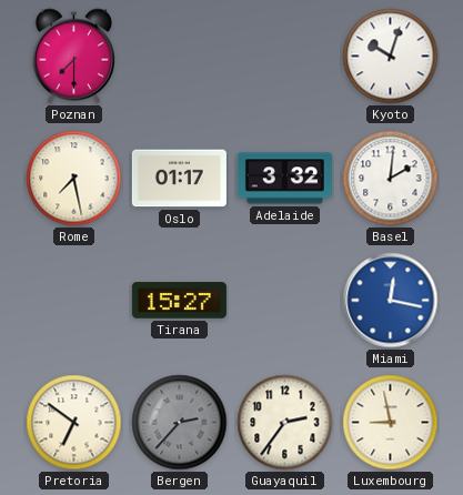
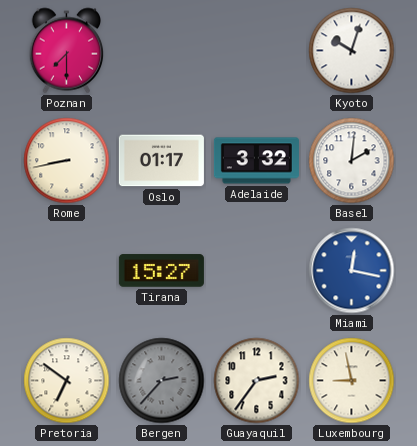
Rome: 7:28 -> 8:43 (67, 161)
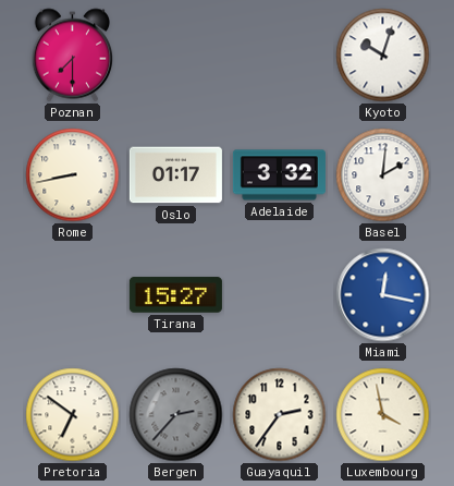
Luxembourg: 8:58 -> 3:58 (383, 415)
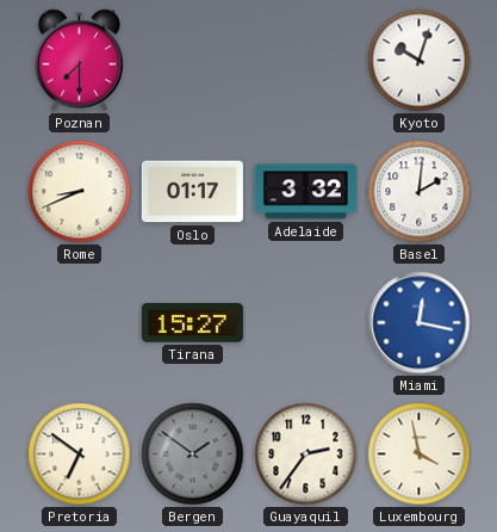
Rome: 8:43 -> 8:41 (80, 192)
Bergen: 2:37 -> 1:51 (193, 454)
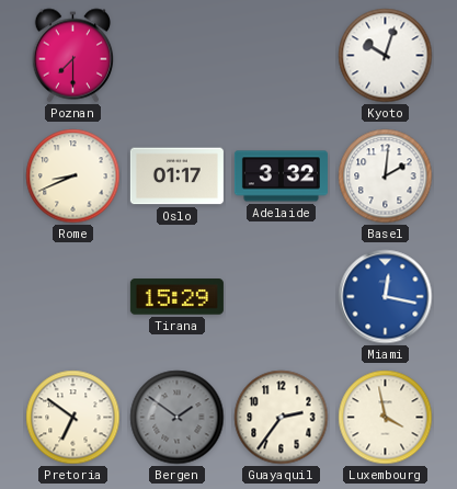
Tirana: 15:27 -> 15:29 (176, 297)
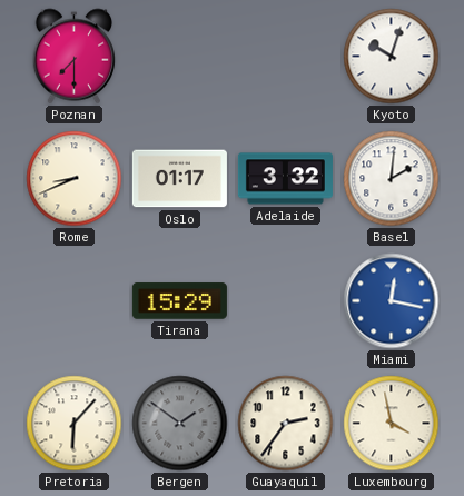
Pretoria: 6:51 -> 6:07 (75, 424)
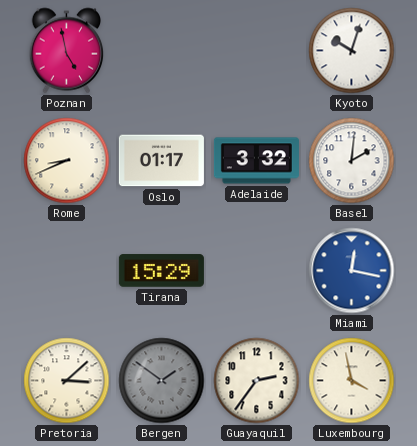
Poznan: 7:30 -> 4:58 (66, 51)
Pretoria: 6:07 -> 3:08 (67, 381)
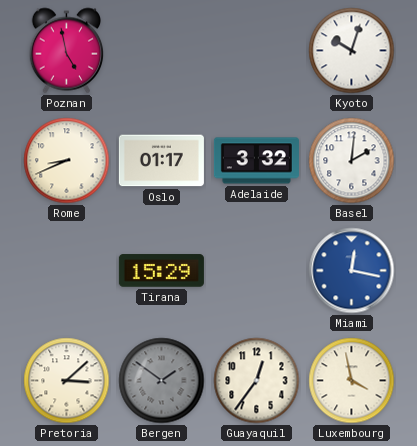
Guayaquil: 2:36 -> 12:36 (257, 381)
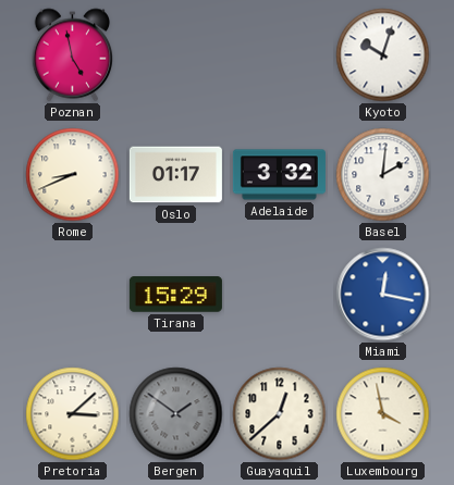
Guayaquil: 12:36 -> 12:38 (280, 414)
